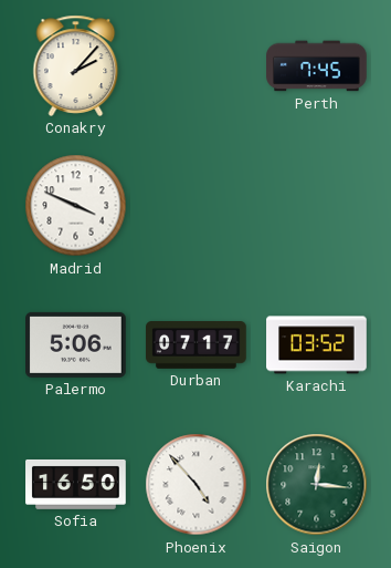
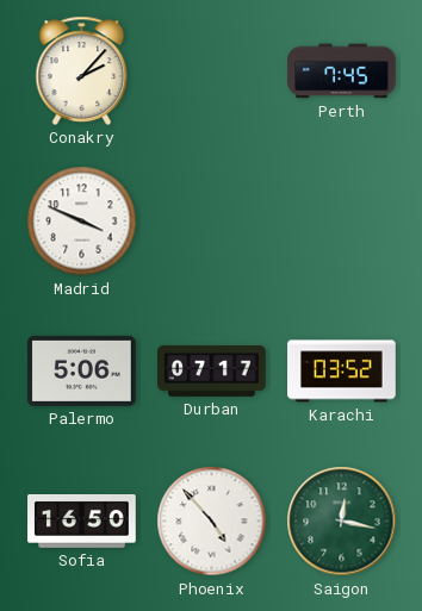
Saigon: 12:16 -> 12:17 (342, 522)
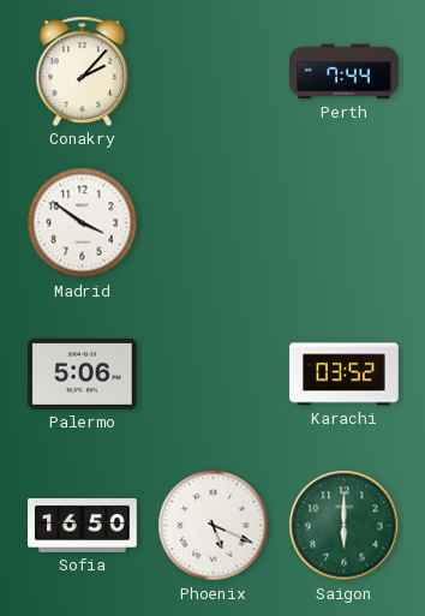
Perth: 7:45 -> 7:44 (345, 72)
Madrid: 3:49 -> 3:51 (83, 223)
Durban: 07:17 -> none (212, 372)
Phoenix: 4:53 -> 5:19 (214, 526)
Saigon: 12:17 -> 6:00 (345, 526)
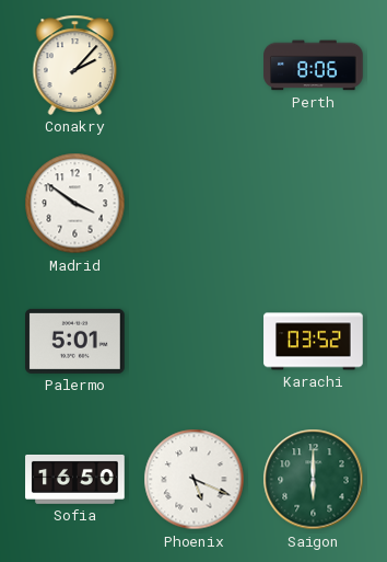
Perth: 7:44 -> 8:06 (314, 66)
Palermo: 5:06 -> 5:01 (75, 341)
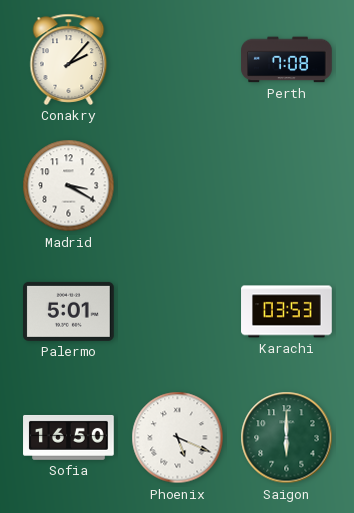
Perth: 8:06 -> 7:08 (287, 60)
Madrid: 3:51 -> 3:20 (69, 186)
Karachi: 03:52 -> 03:53 (287, 312)
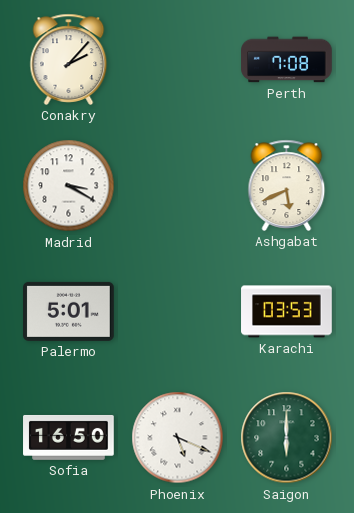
Ashgabat: none -> 5:41 (287, 185)
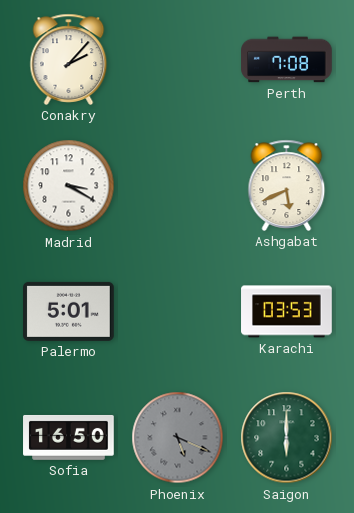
Phoenix dial: white -> grey (178, 438)
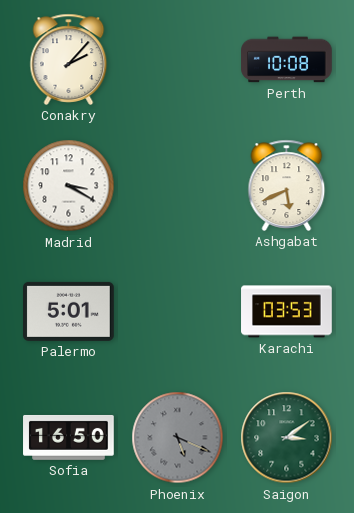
Perth: 7:08 -> 10:08 (287, 60)
Saigon: 6:00 -> 3:09 (287, 438)
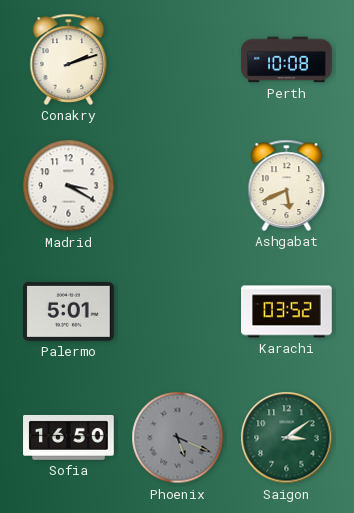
Conakry: 2:07 -> 2:12 (69, 59)
Karachi: 03:53 -> 03:52 (287, 312)
